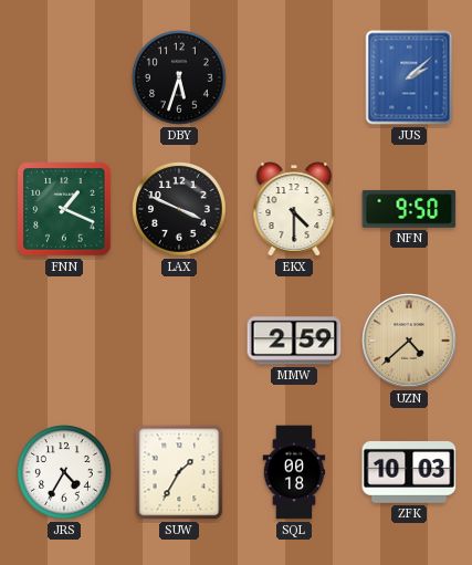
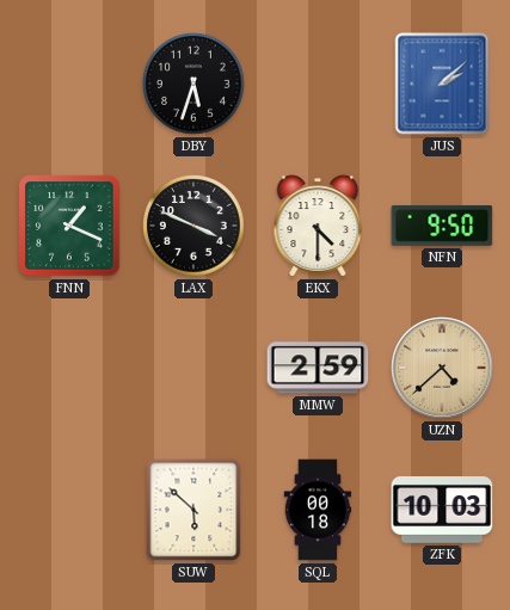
JRS: 4:35 -> none (64, 472)
SUW: 1:35 -> 5:52 (193, 510)
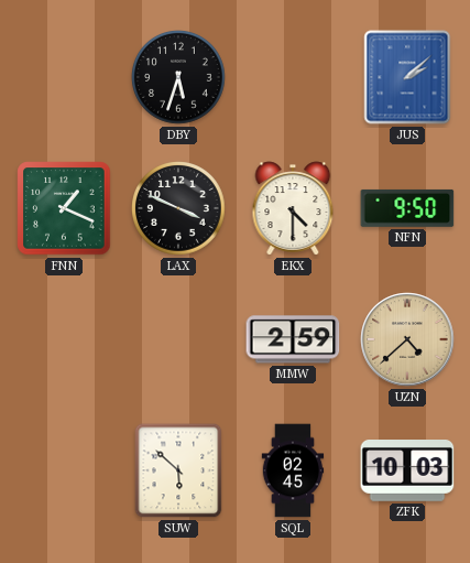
SQL: 00:18 -> 02:45 (293, 470)
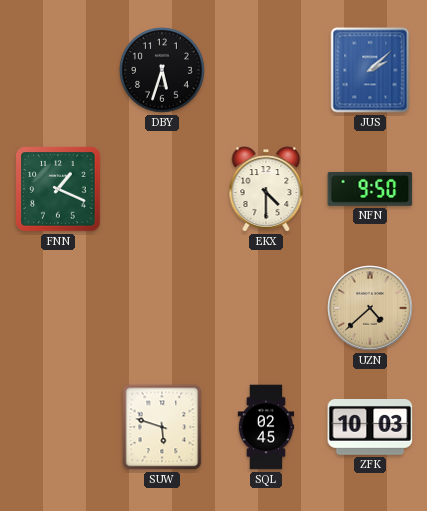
LAX: 3:49 -> none (178, 208)
MMW: 2:59 -> none (293, 339)
SUW: 5:52 -> 5:48 (162, 427)
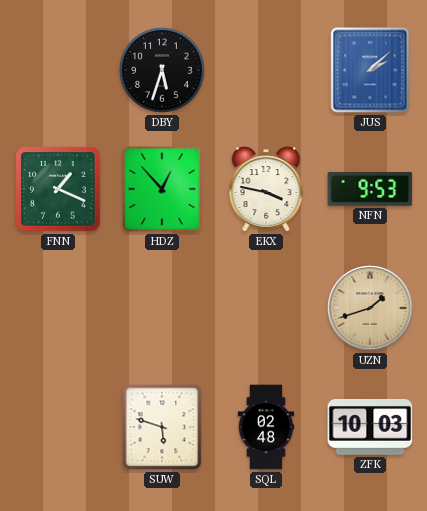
HDZ: none -> 12:53 (162, 189)
EKX: 4:30 -> 3:47 (266, 189)
NFN: 9:50 -> 9:53 (370, 189)
UZN: 4:38 -> 1:42 (370, 308)
SQL: 02:45 -> 02:48 (266, 427)
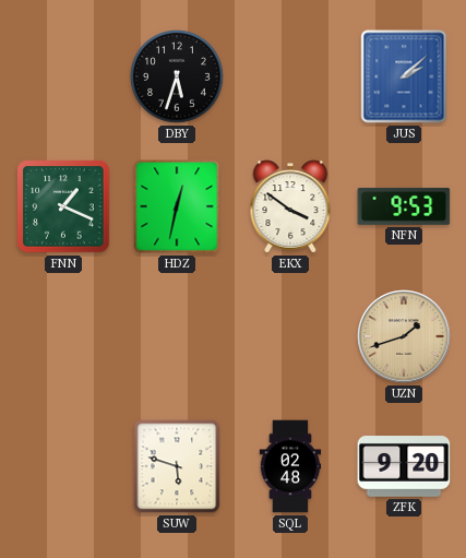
HDZ: 12:53 -> 12:32 (177, 206)
EKX: 3:47 -> 3:51 (290, 206)
ZFK: 10:03 -> 9:20 (404, 467)
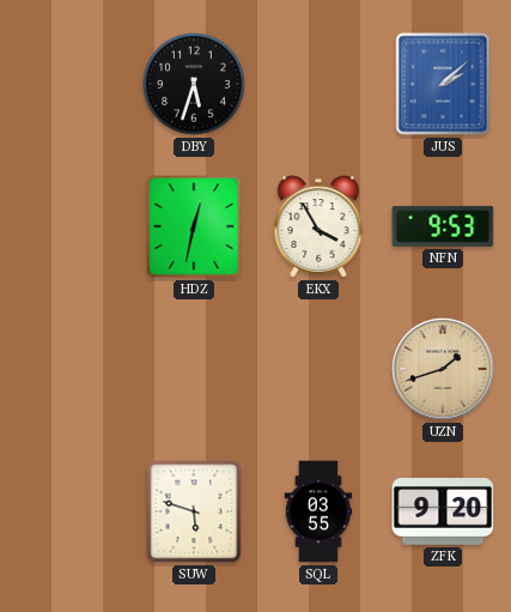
FNN: 1:19 -> none (63, 206)
EKX: 3:51 -> 3:55 (318, 226)
SQL: 02:48 -> 03:55 (318, 511)
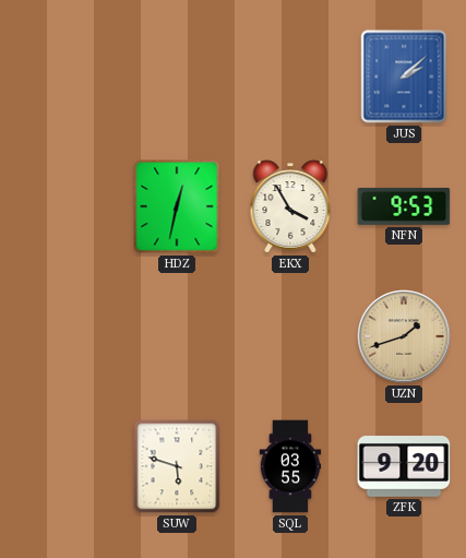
DBY: 5:33 -> none (194, 84)
